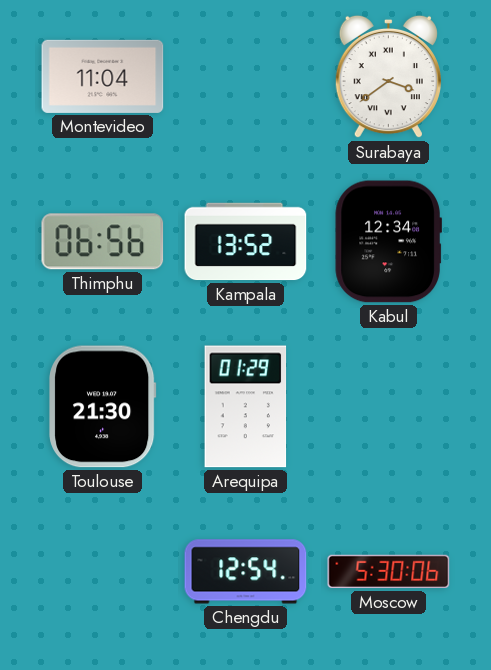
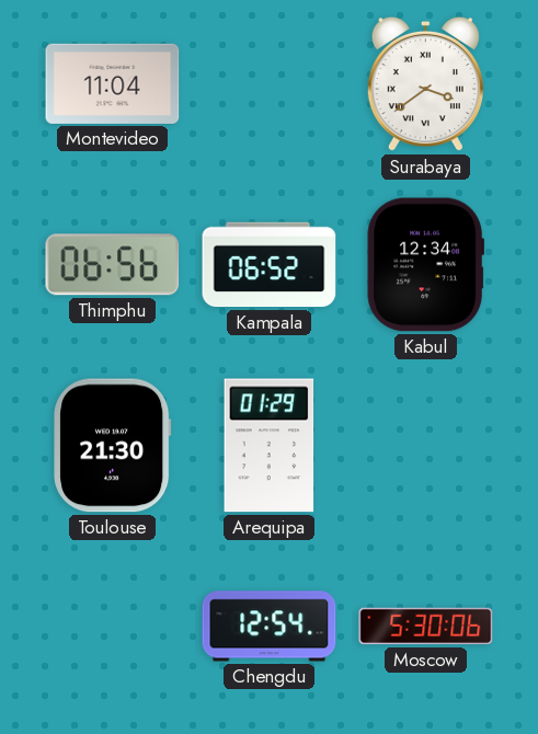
Kampala: 13:52 -> 06:52 (270, 265)
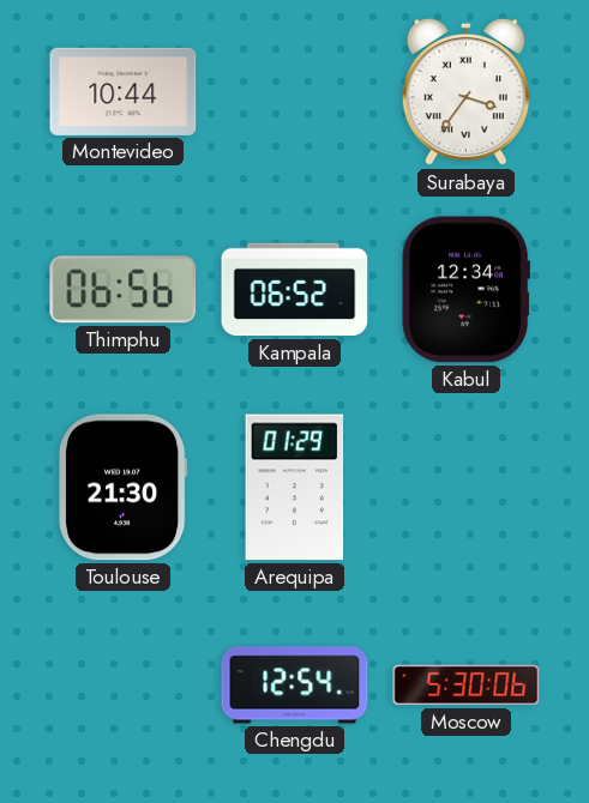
Montevideo: 11:04 -> 10:44 (124, 91)
Surabaya: 3:39 -> 3:36 (465, 92)
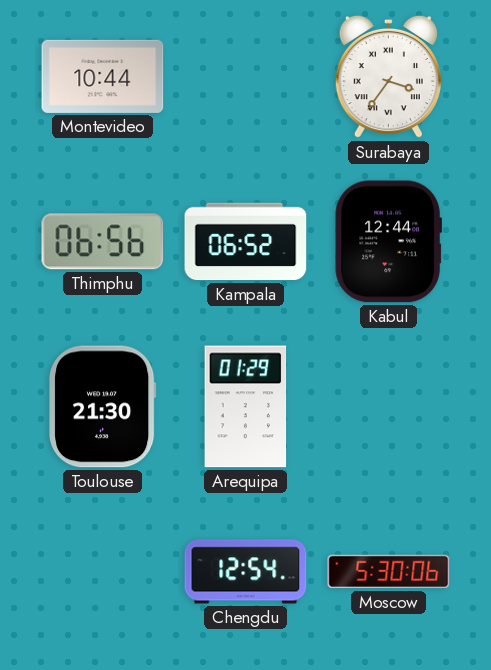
Kabul: 12:34 -> 12:44 (388, 242)
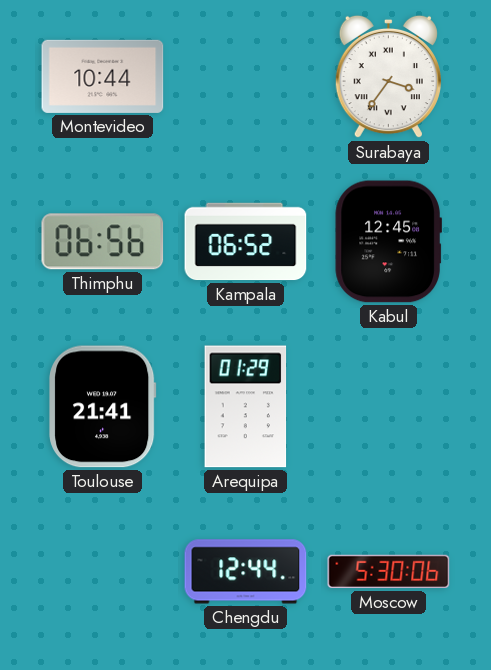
Kabul: 12:44 -> 12:45 (388, 242)
Toulouse: 21:30 -> 21:41 (103, 407)
Chengdu: 12:54 -> 12:44 (246, 572)
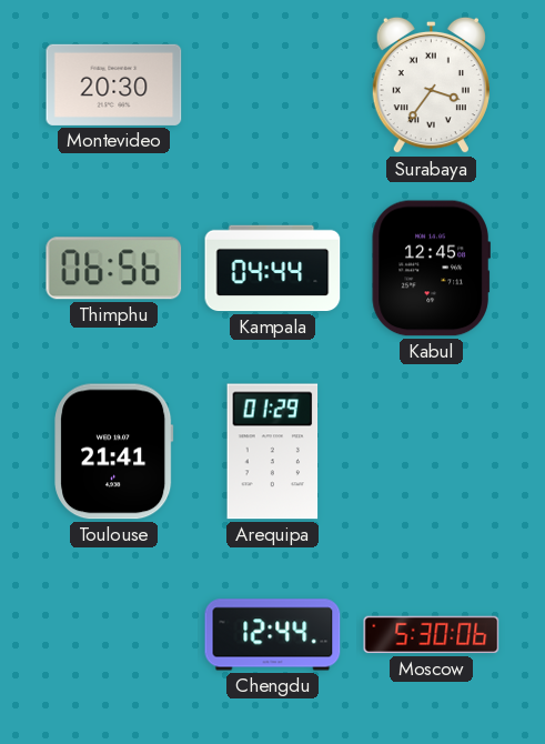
Montevideo: 10:44 -> 20:30 (114, 84)
Kampala: 06:52 -> 04:44 (273, 269)
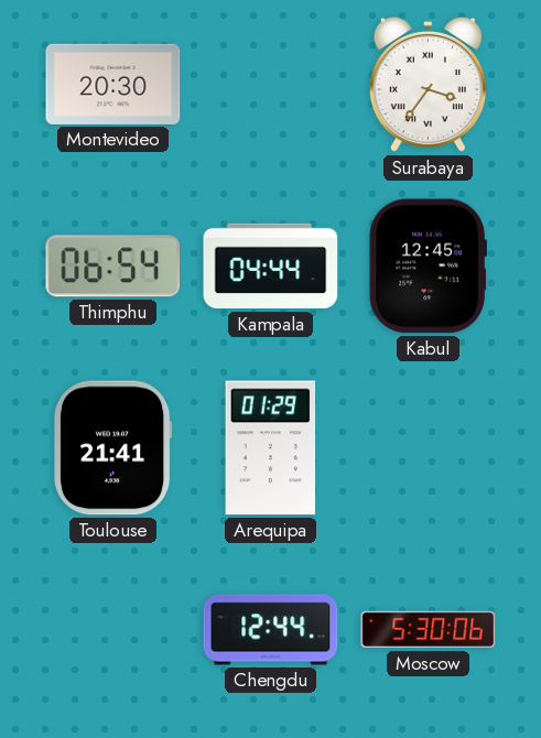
Thimphu: 06:56 -> 06:54 (113, 267)
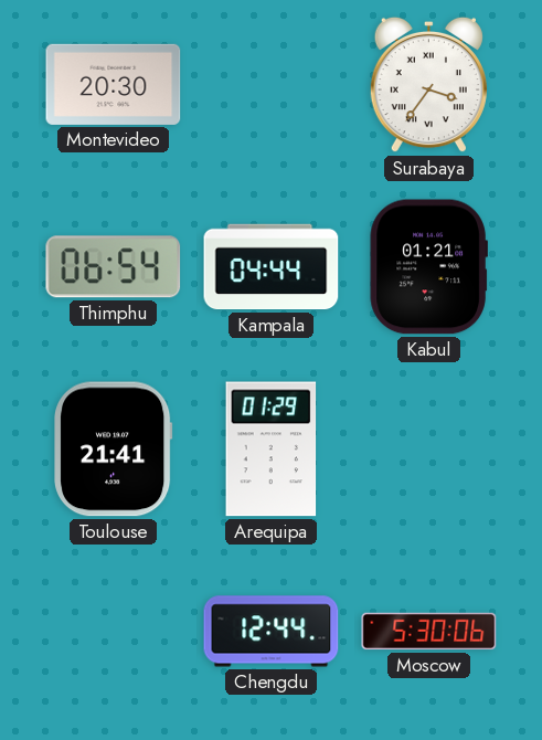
Kabul: 12:45 -> 01:21 (428, 267)
